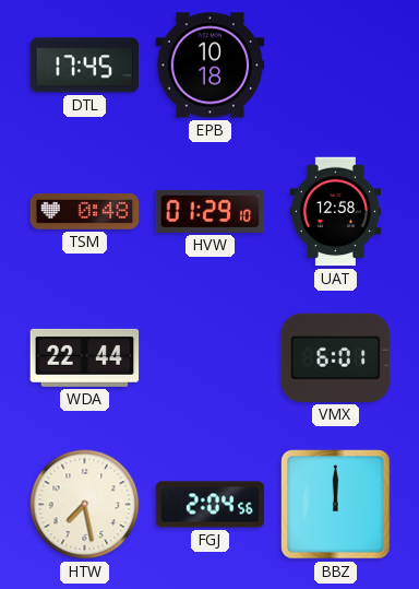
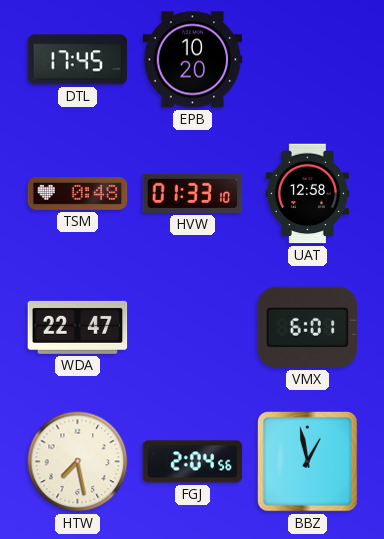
EPB: 10:18 -> 10:20 (193, 60)
HVW: 01:29 -> 01:33 (193, 193)
WDA: 22:44 -> 22:47 (78, 327)
BBZ: 12:00 -> 12:58 (308, 462)
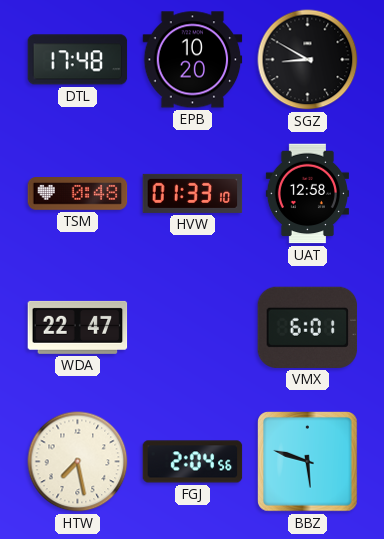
DTL: 17:45 -> 17:48 (78, 60)
SGZ: none -> 8:50 (308, 60)
BBZ: 12:58 -> 5:48 (308, 462)
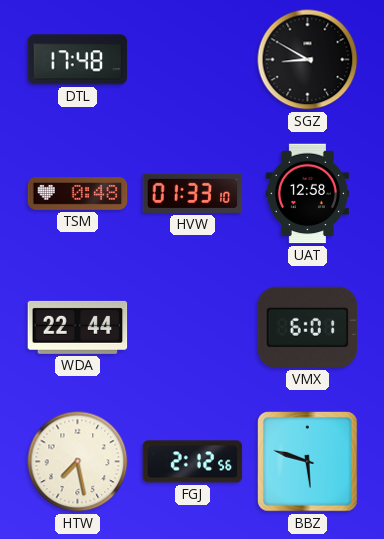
EPB: 10:20 -> none (193, 60)
WDA: 22:47 -> 22:44 (78, 327)
FGJ: 2:04 -> 2:12 (193, 462)
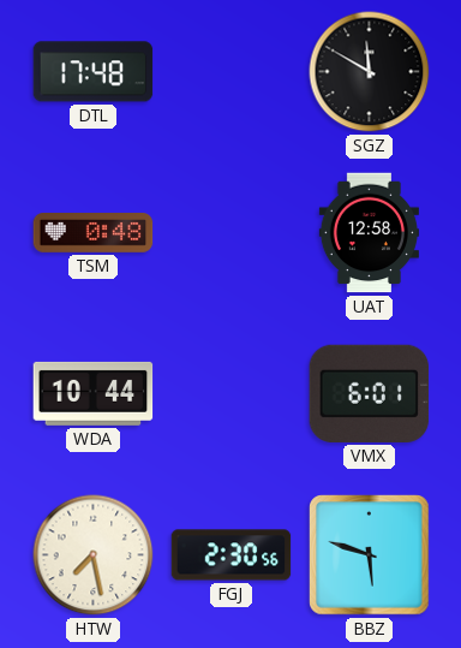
SGZ: 8:50 -> 11:50 (370, 72)
HVW: 01:33 -> none (193, 193)
WDA: 22:44 -> 10:44 (94, 393)
FGJ: 2:12 -> 2:30 (232, 555)
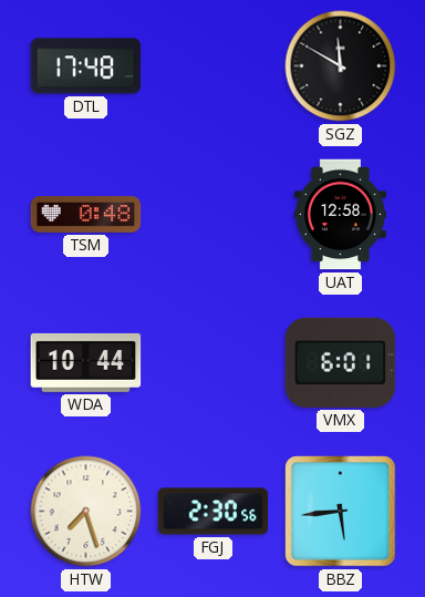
HTW: 7:28 -> 7:27 (86, 512)
BBZ: 5:48 -> 5:44 (341, 512)
